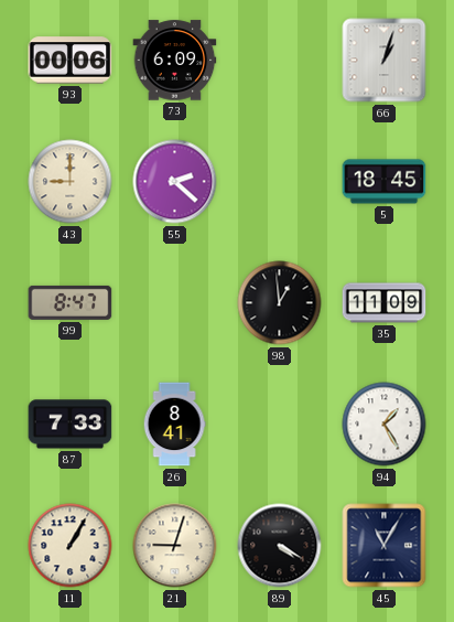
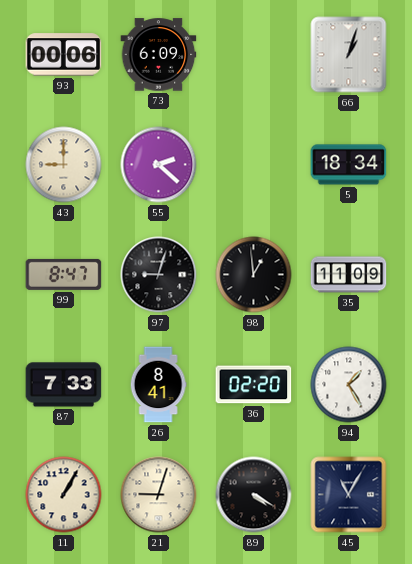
5: 18:45 -> 18:34 (349, 165)
97: none -> 9:03 (159, 275)
36: none -> 02:20 (254, 385)
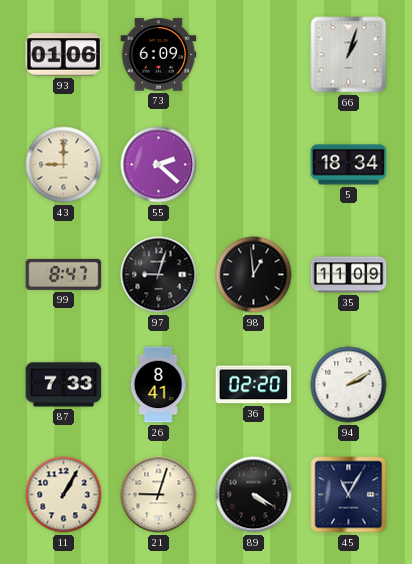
93: 00:06 -> 01:06 (64, 55)
94: 1:25 -> 2:10 (349, 385)
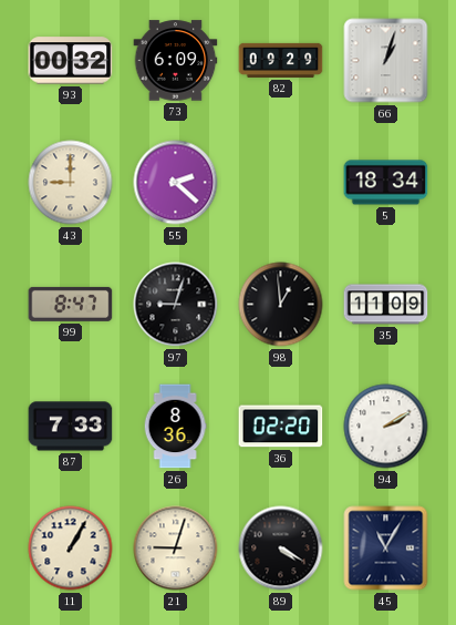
93: 01:06 -> 00:32 (71, 61)
82: none -> 09:29 (281, 60)
26: 8:41 -> 8:36 (175, 427)
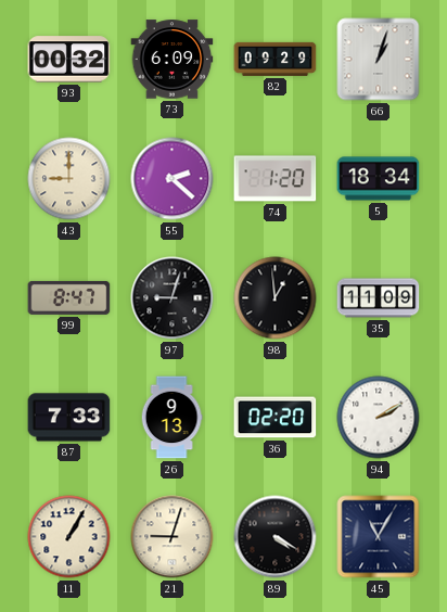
74: none -> 1:20 (276, 179)
26: 8:36 -> 9:13 (171, 418)
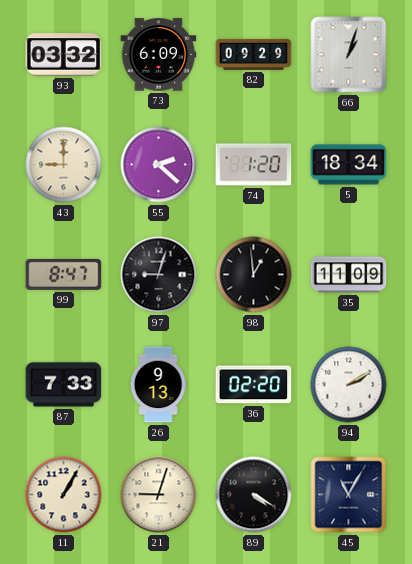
93: 00:32 -> 03:32 (64, 55)
